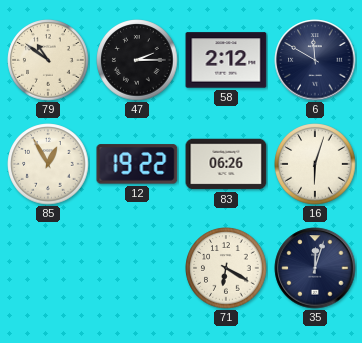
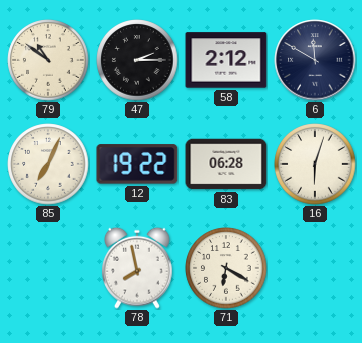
85: 12:55 -> 7:04 (48, 164)
83: 06:26 -> 06:28 (226, 164)
78: none -> 7:58 (138, 268)
35: 12:03 -> none (315, 268)
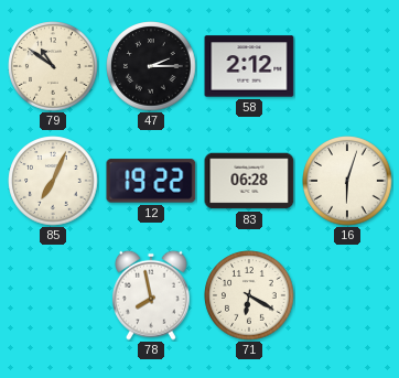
6: 11:50 -> none (315, 60)
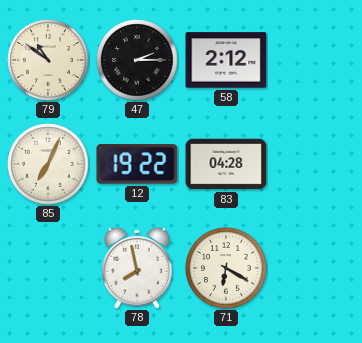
83: 06:28 -> 04:28 (226, 164)
16: 6:03 -> none (347, 181)
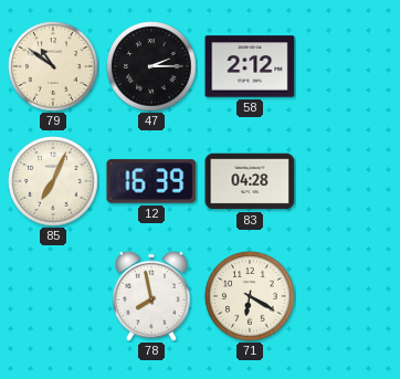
12: 19:22 -> 16:39 (151, 181)
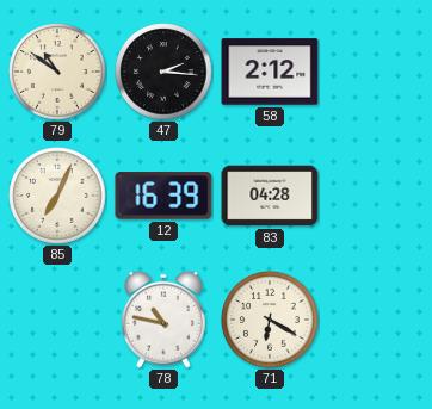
47: 2:15 -> 2:16 (163, 72)
78: 7:58 -> 10:47 (165, 320)
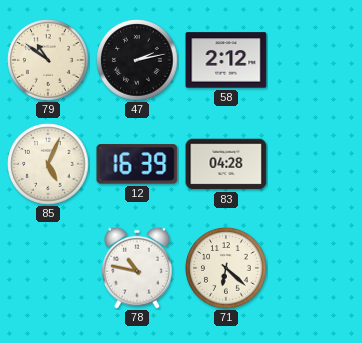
47: 2:16 -> 2:13 (137, 60)
85: 7:04 -> 5:04 (48, 164)
71: 6:20 -> 6:22 (226, 268)
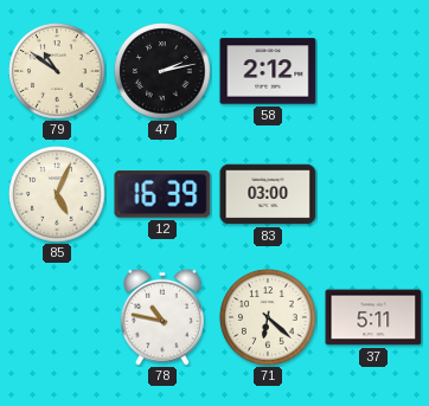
83: 04:28 -> 03:00 (268, 194)
37: none -> 5:11 (373, 317)
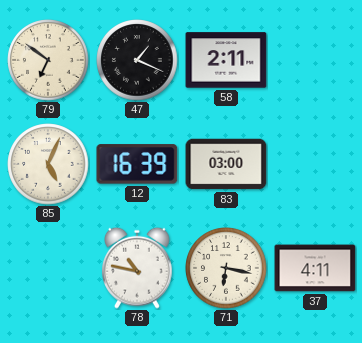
79: 10:51 -> 6:51 (48, 60)
47: 2:13 -> 1:19 (137, 60)
58: 2:12 -> 2:11 (226, 60)
71: 6:22 -> 6:17 (226, 268)
37: 5:11 -> 4:11 (315, 268)
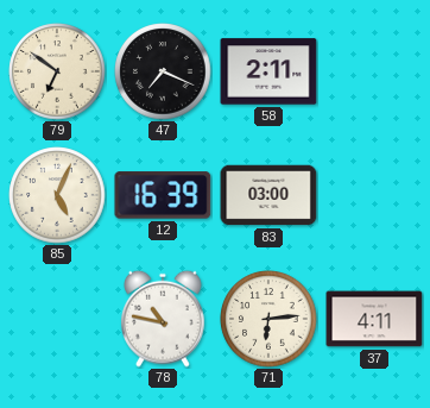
47: 1:19 -> 7:19 (163, 71)
71: 6:17 -> 6:14 (268, 319)
